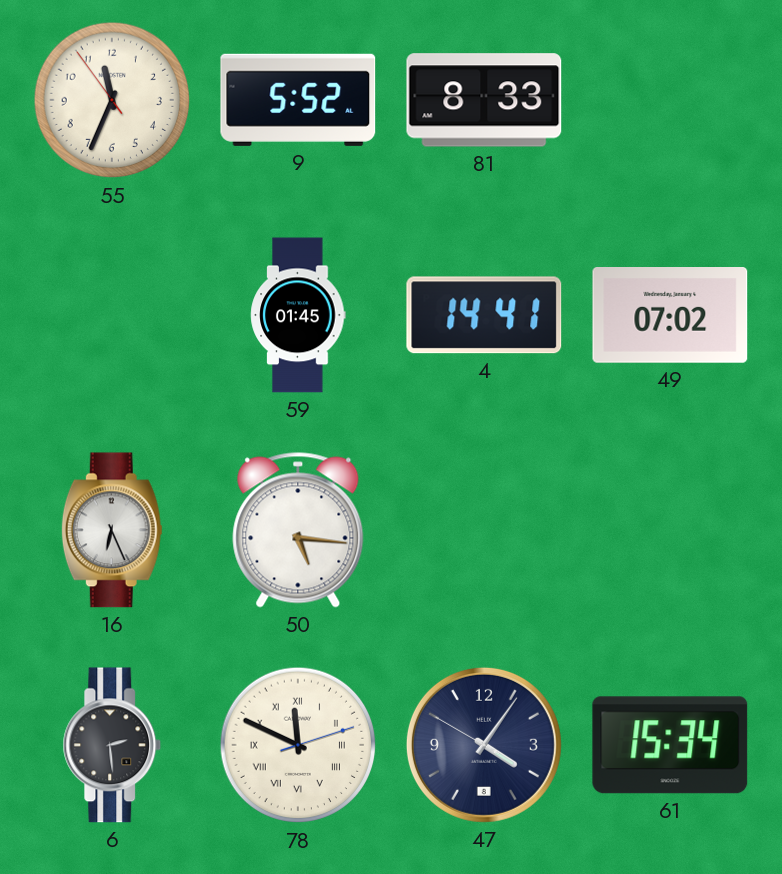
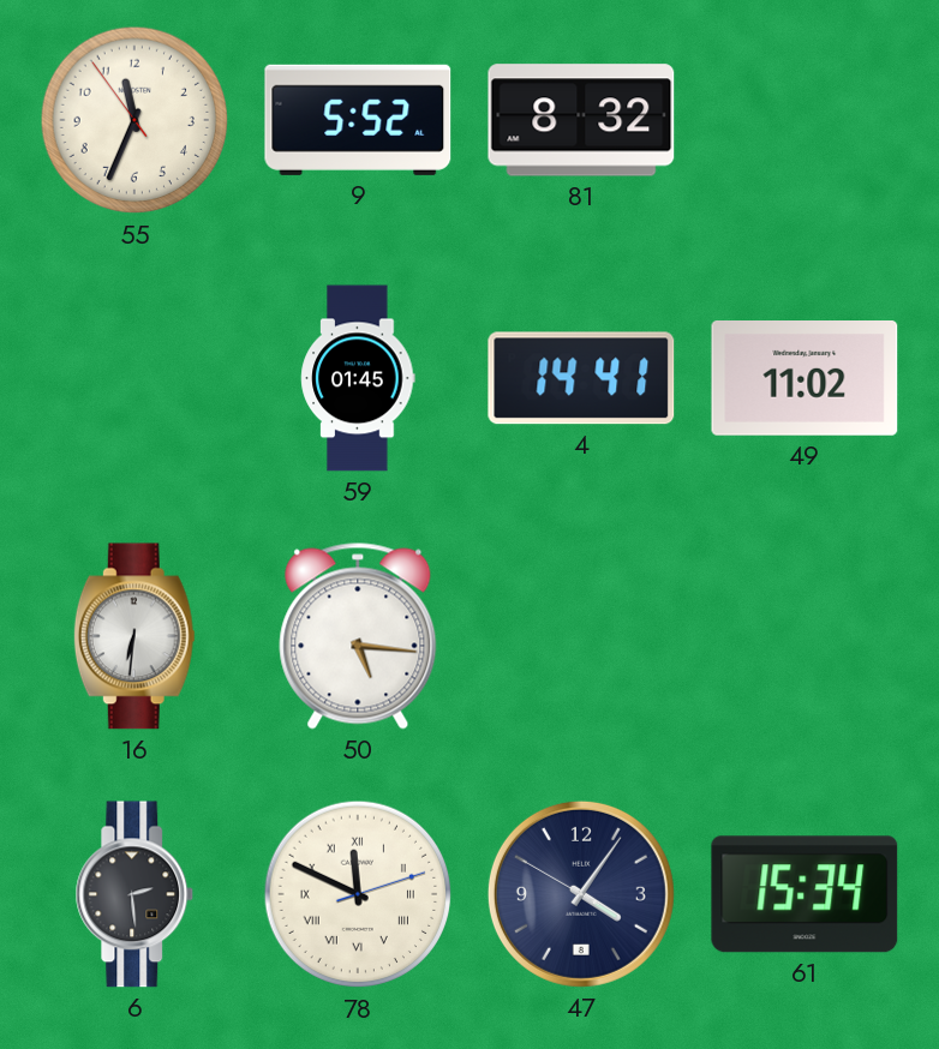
81: 8:33 -> 8:32 (581, 120)
49: 07:02 -> 11:02 (805, 379)
16: 6:26 -> 6:31 (134, 636)
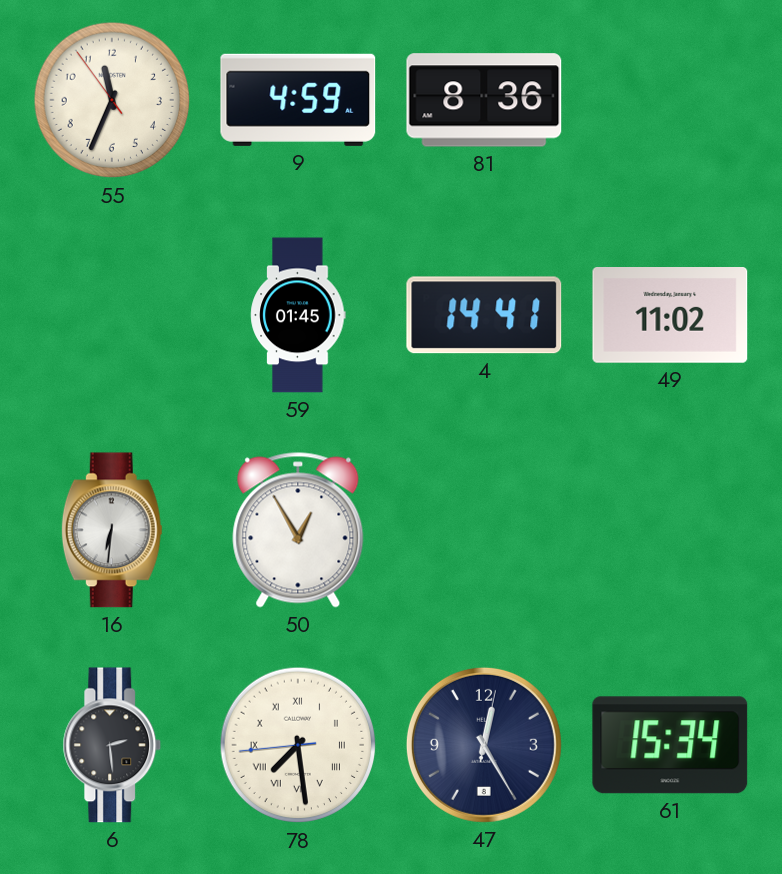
9: 5:52 -> 4:59 (298, 100)
81: 8:32 -> 8:36 (484, 100)
50: 5:16 -> 12:55 (298, 530)
78: 11:49 -> 7:28 (298, 745)
47: 4:05 -> 12:25 (484, 745)
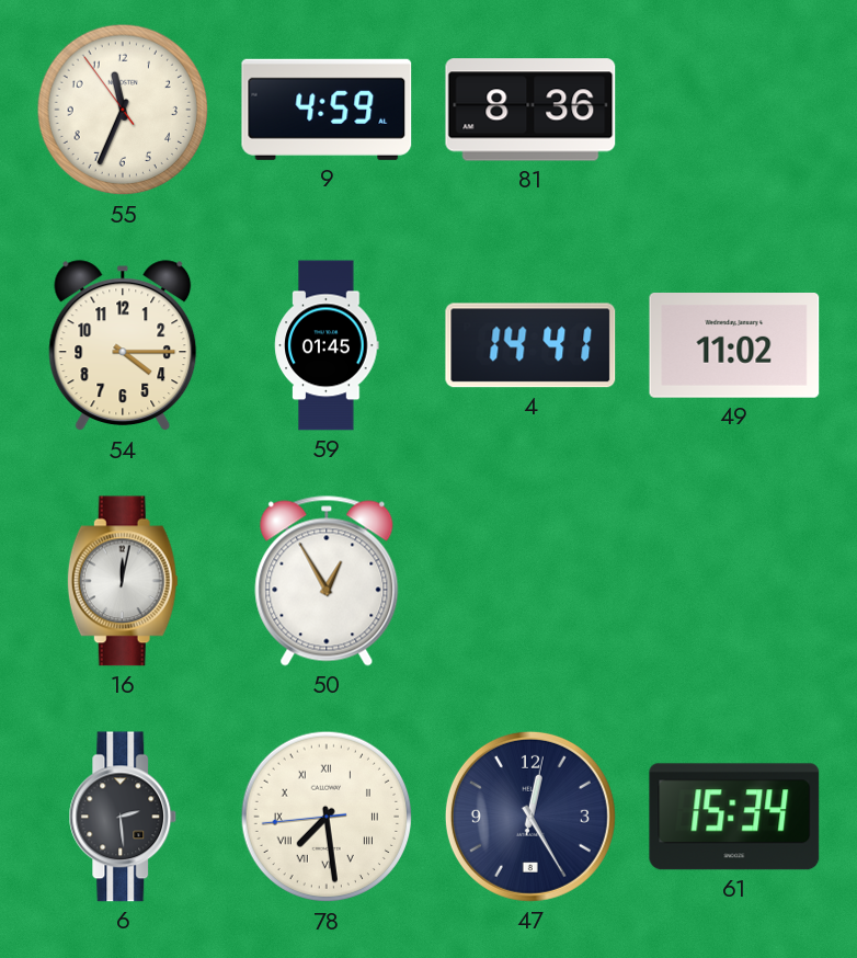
54: none -> 4:15 (123, 346)
16: 6:31 -> 12:02 (123, 581)
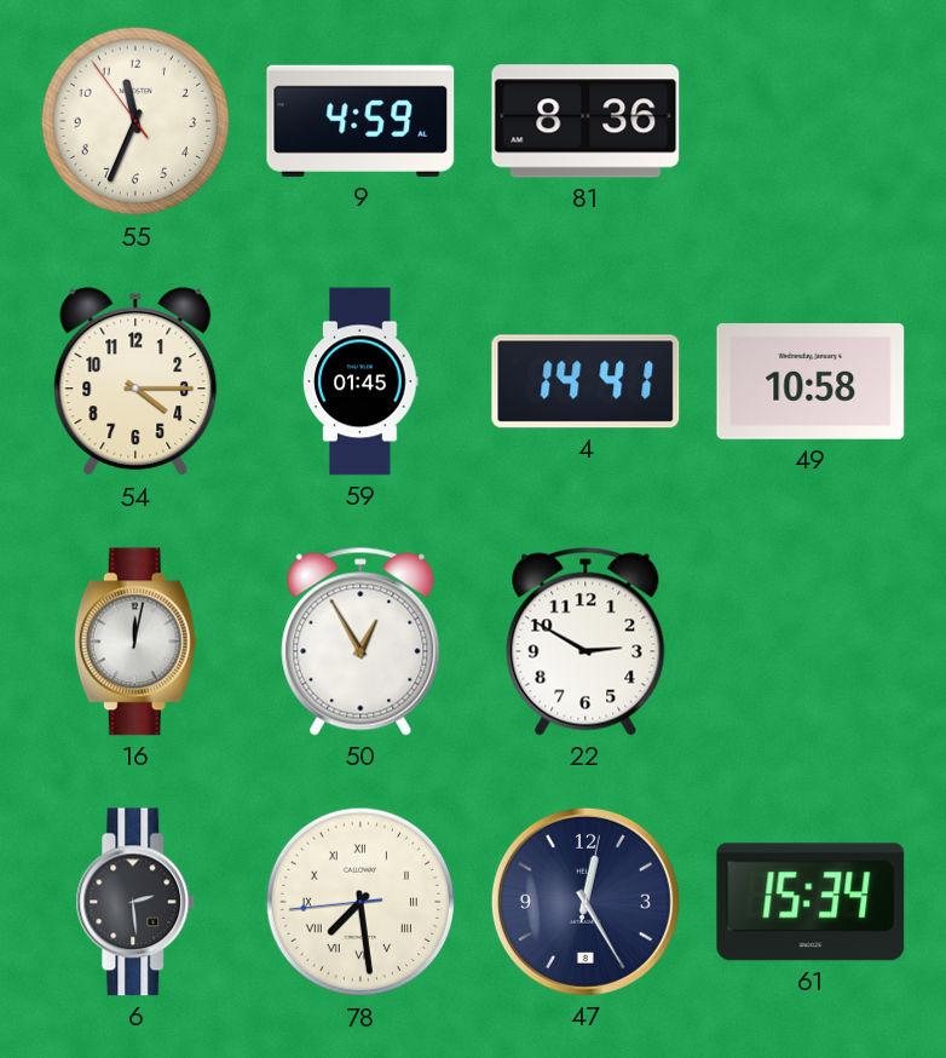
49: 11:02 -> 10:58 (811, 383)
22: none -> 2:50 (586, 642)
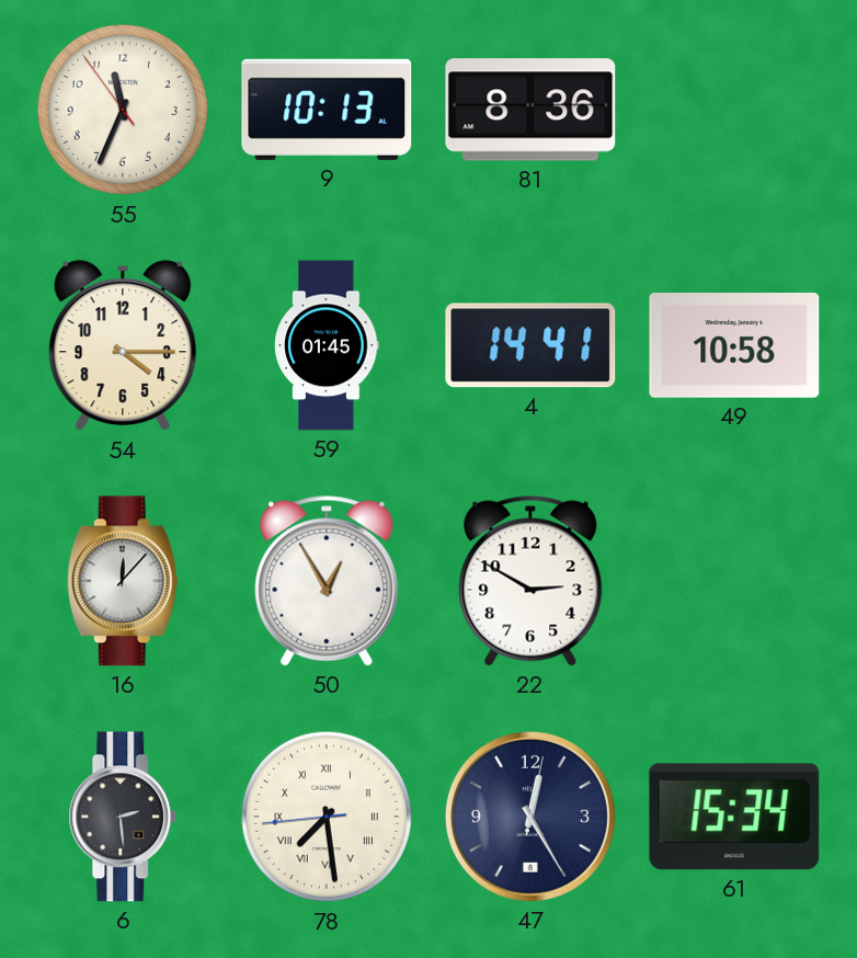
9: 4:59 -> 10:13 (327, 110)
16: 12:02 -> 12:07 (123, 581)
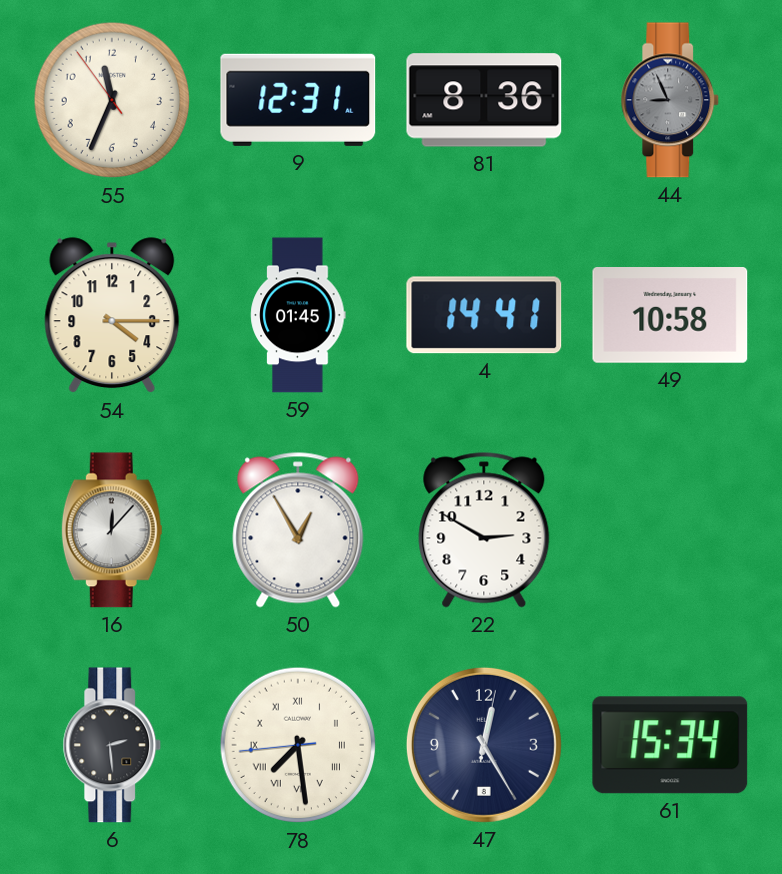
9: 10:13 -> 12:31 (298, 100)
44: none -> 8:56 (670, 100)
